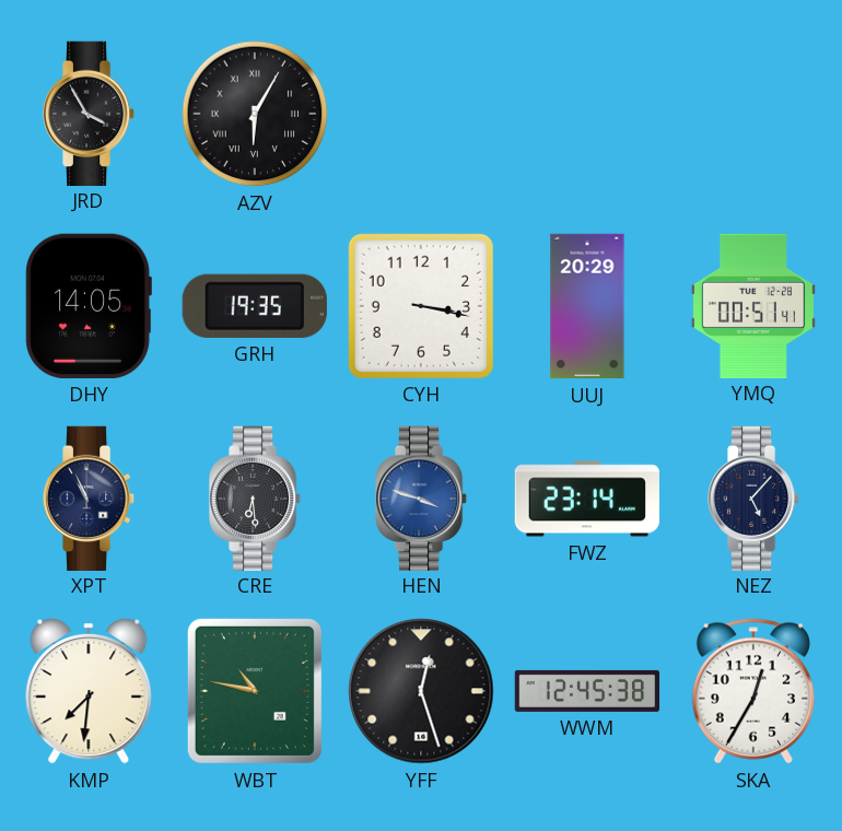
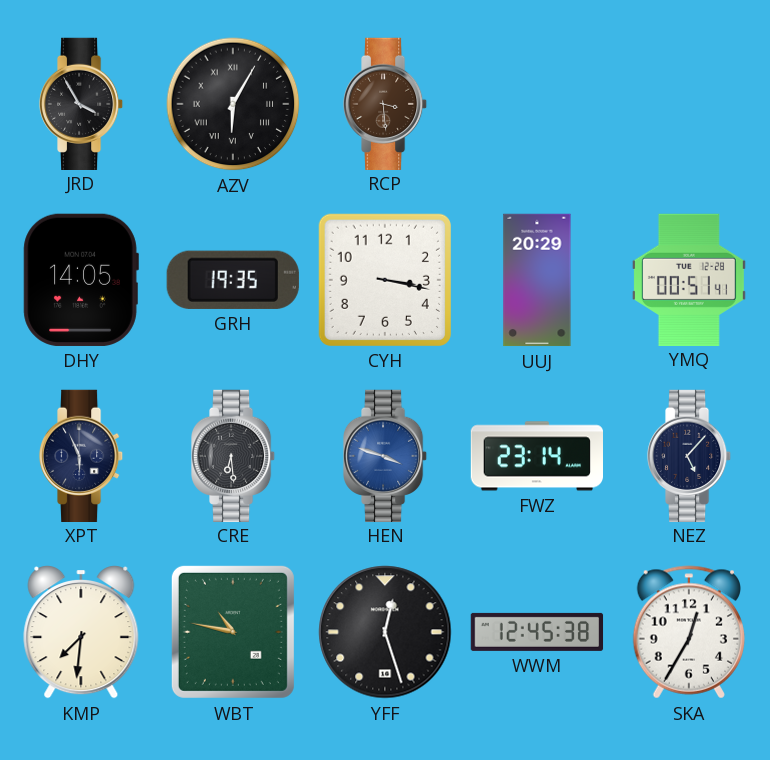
RCP: none -> 3:29 (385, 103)
XPT: 10:56 -> 5:56 (81, 455)
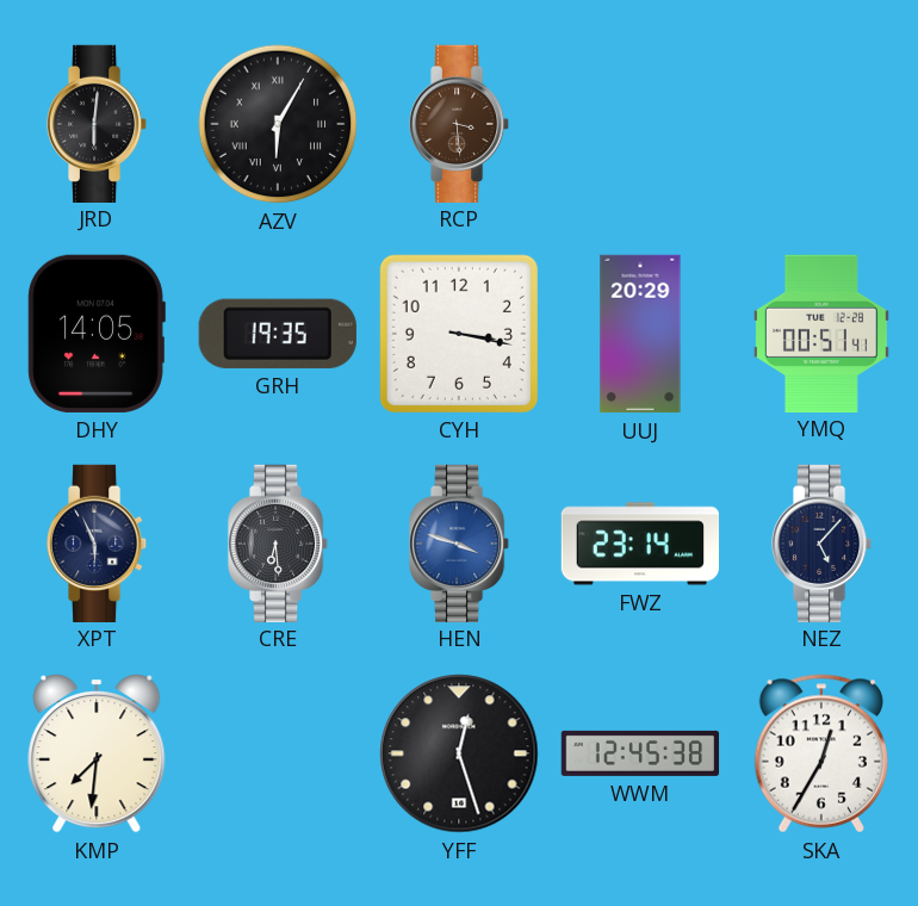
JRD: 3:55 -> 6:01 (97, 123)
WBT: 10:47 -> none (233, 632)
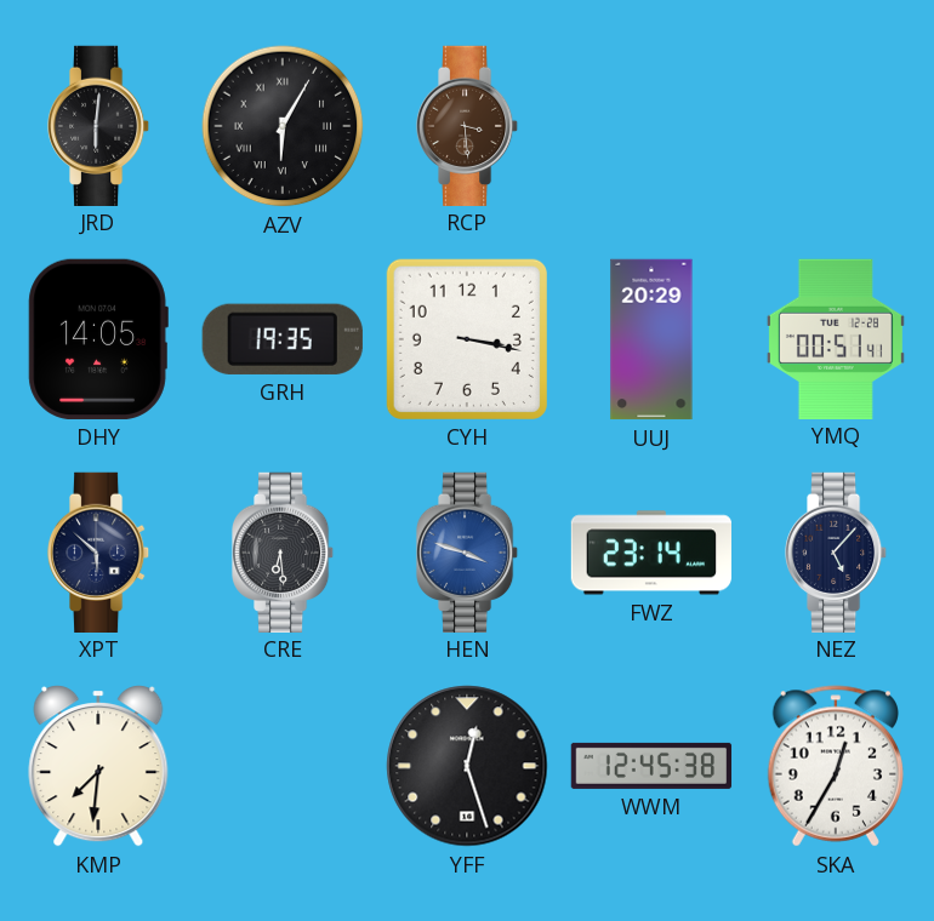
XPT: 5:56 -> 5:52 (98, 551)
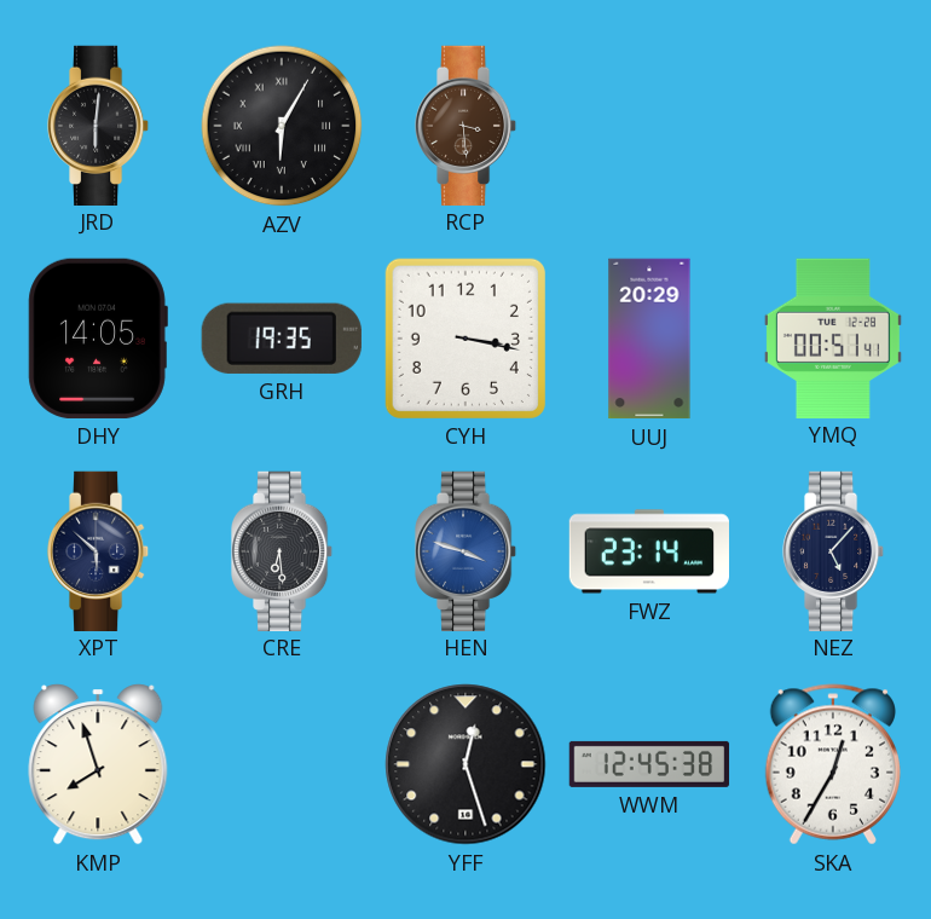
KMP: 7:31 -> 7:57 (98, 764)
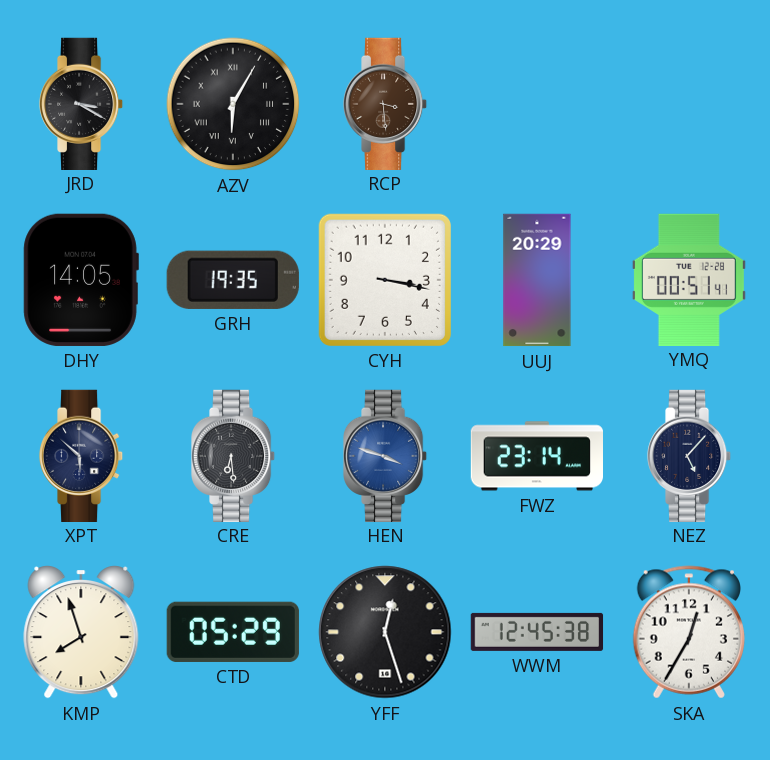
JRD: 6:01 -> 3:20 (81, 103)
CTD: none -> 05:29 (233, 632)
